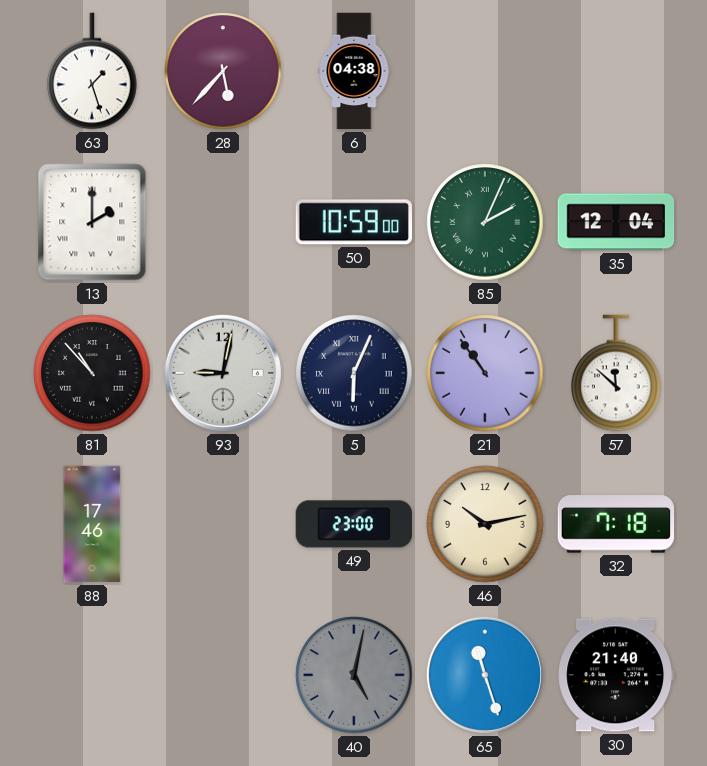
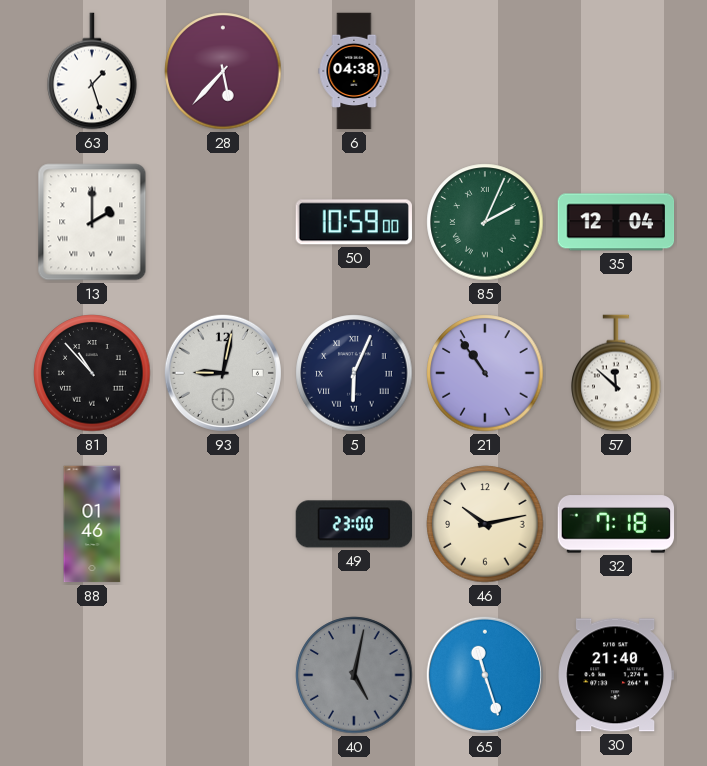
88: 17:46 -> 01:46 (92, 524)
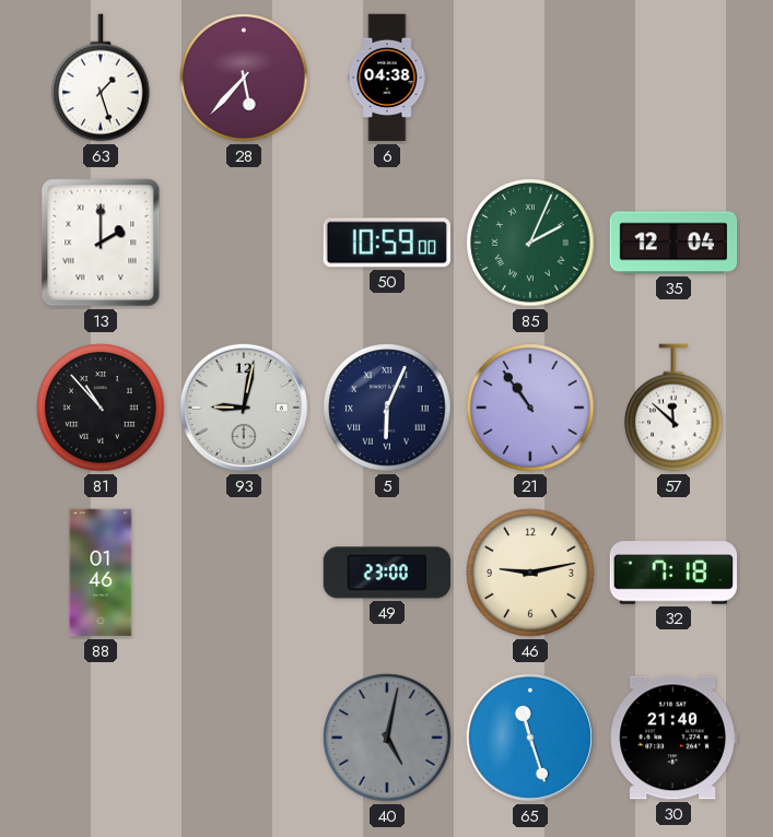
46: 10:13 -> 9:13 (530, 573)
